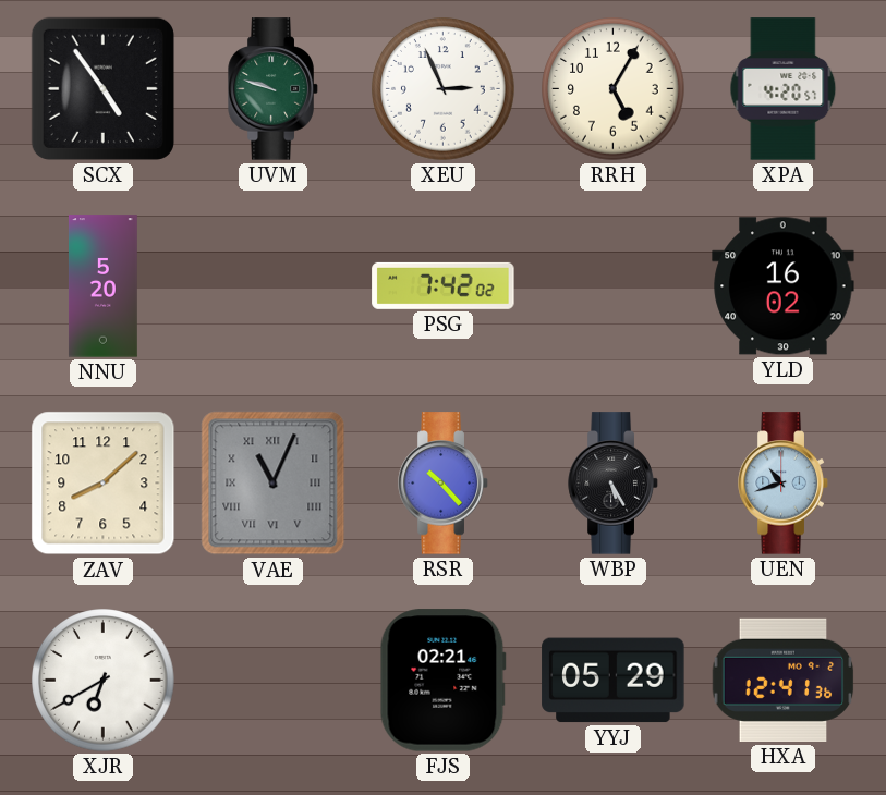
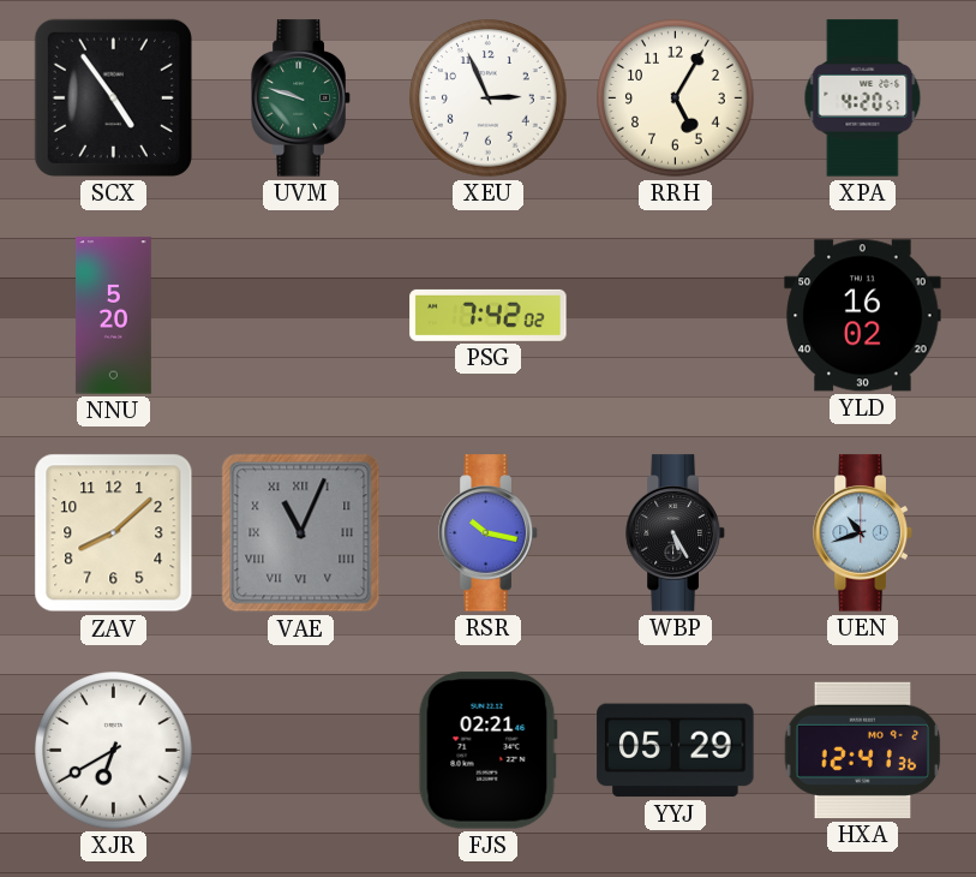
RSR: 10:23 -> 10:17 (489, 533)
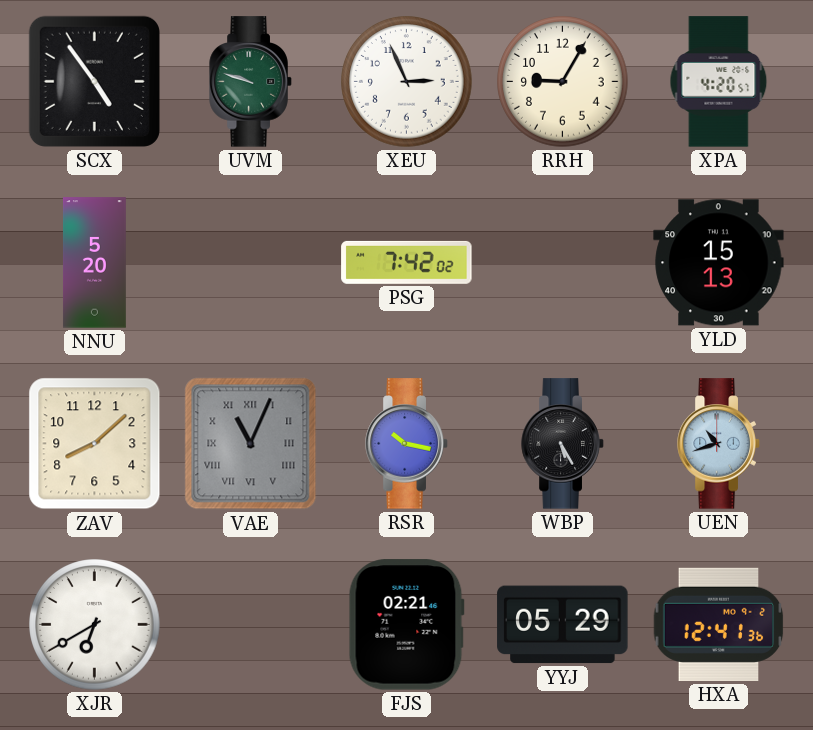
RRH: 5:05 -> 9:05 (563, 82)
YLD: 16:02 -> 15:13 (719, 263)
